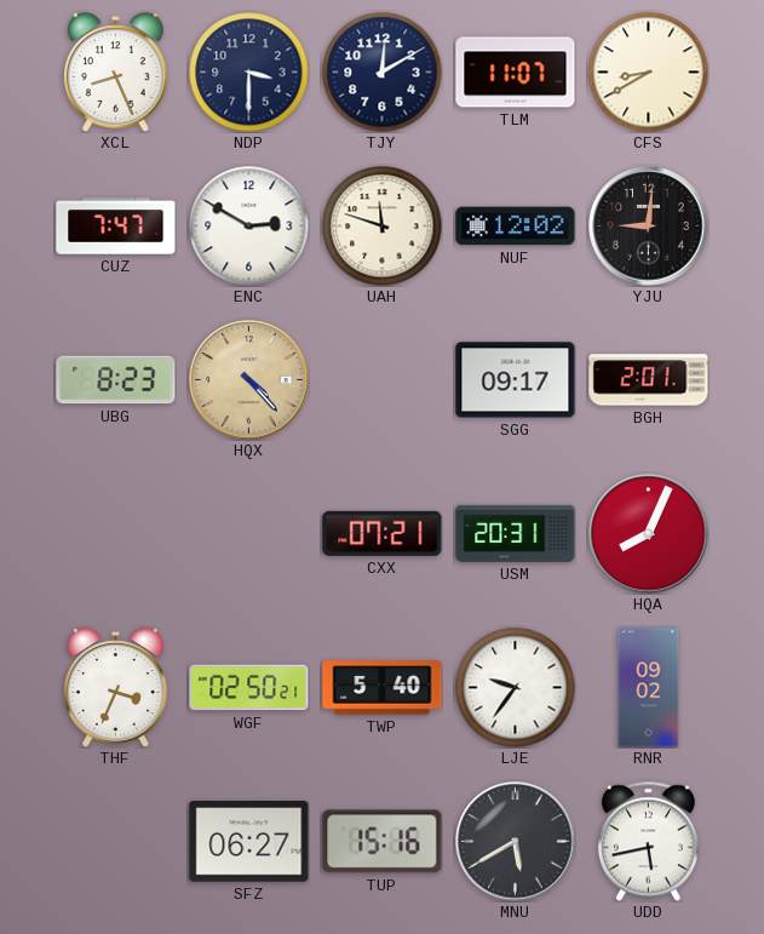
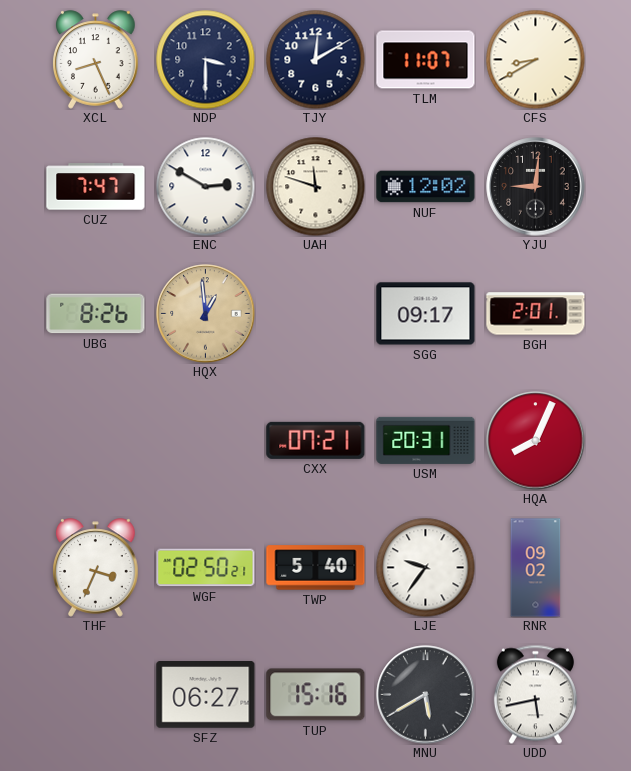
UBG: 8:23 -> 8:26 (96, 314)
HQX: 4:23 -> 12:59 (206, 314)
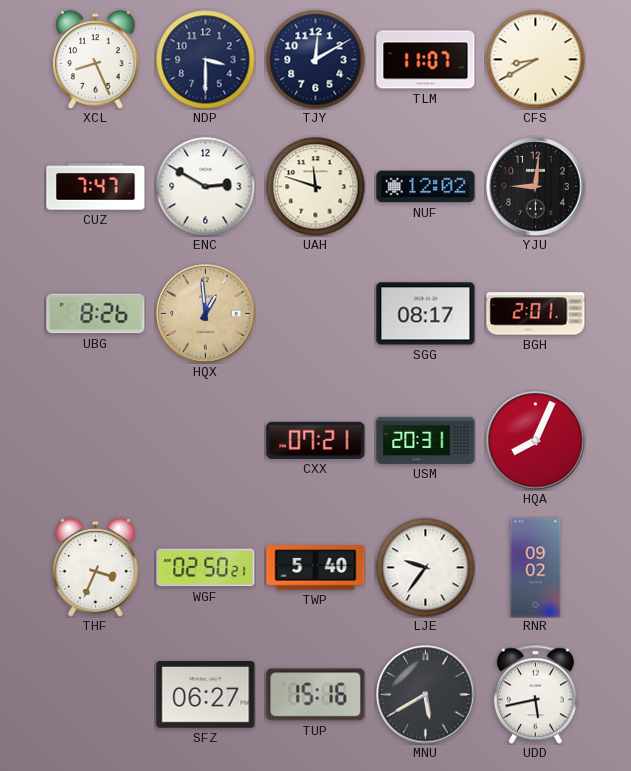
SGG: 09:17 -> 08:17 (426, 314)
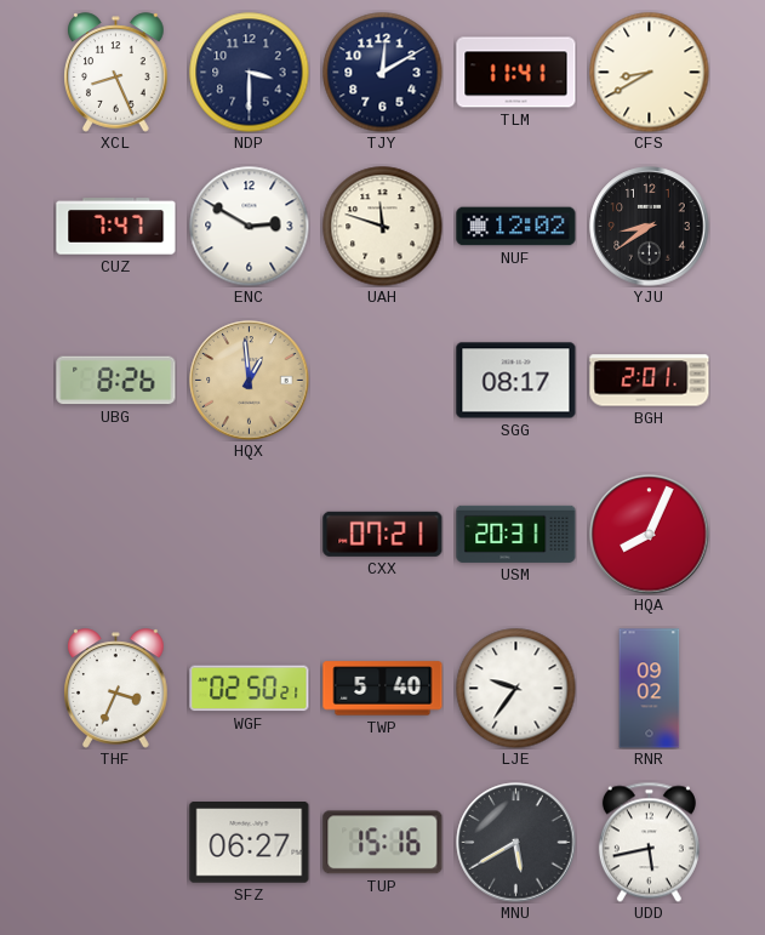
TLM: 11:07 -> 11:41 (516, 73)
YJU: 9:01 -> 8:39 (650, 227)
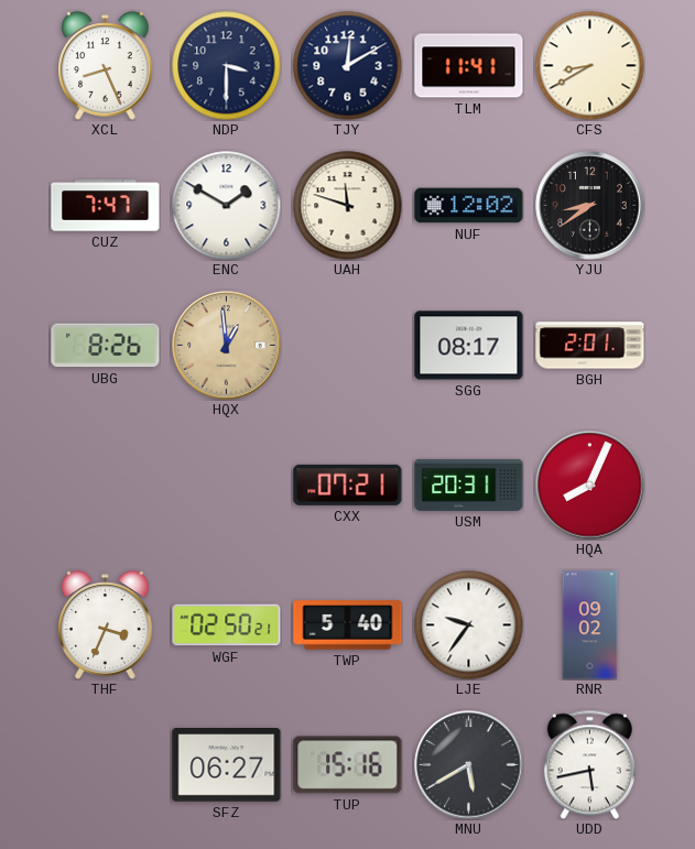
ENC: 2:50 -> 1:50 (227, 206)
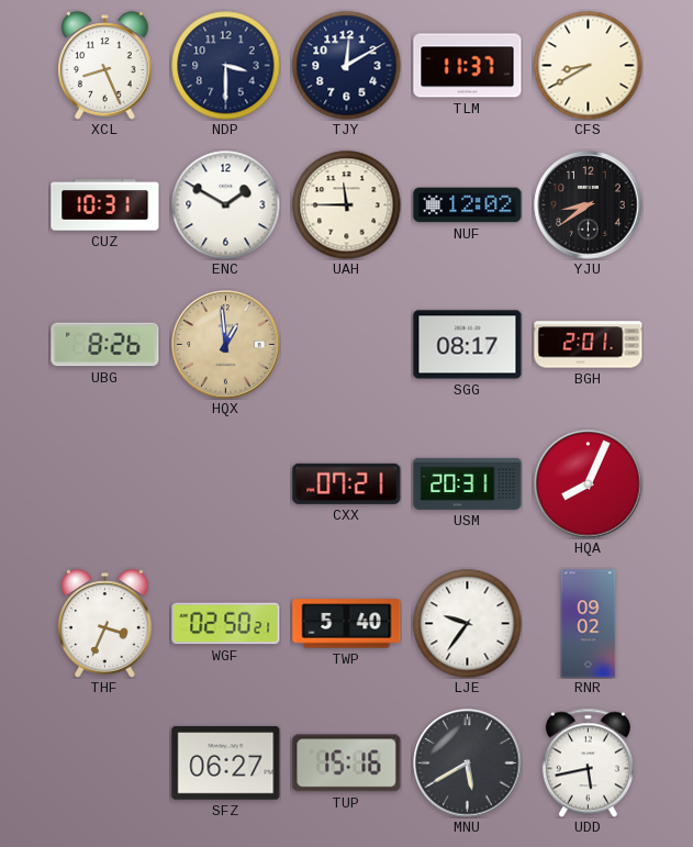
TLM: 11:41 -> 11:37 (468, 66)
CUZ: 7:47 -> 10:31 (105, 205)
UAH: 11:48 -> 11:45 (347, 205)
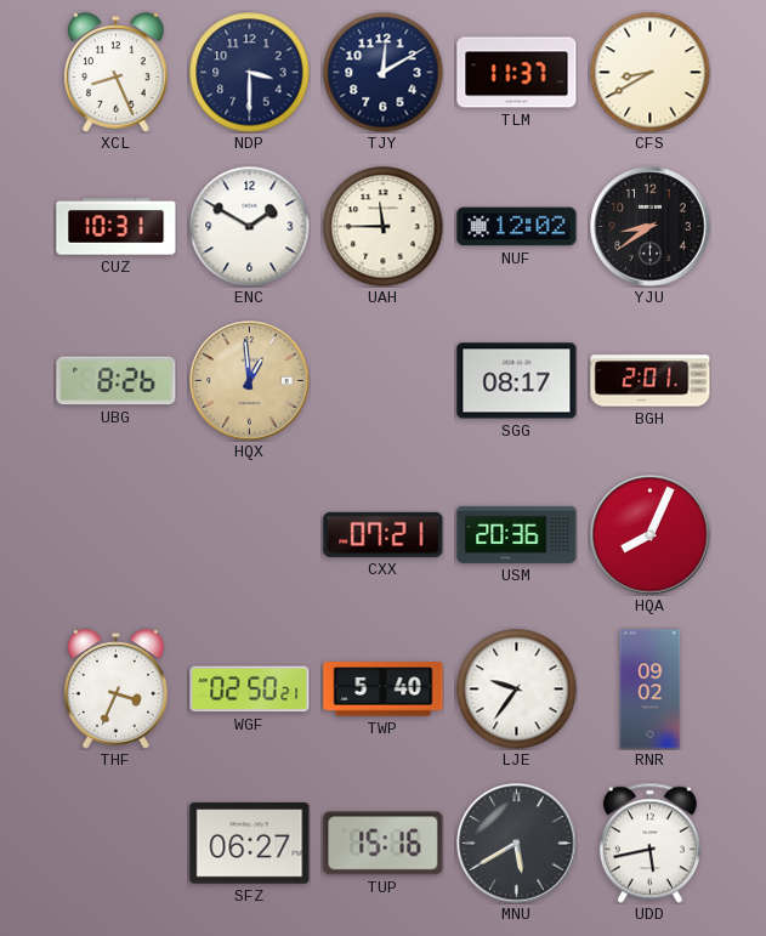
USM: 20:31 -> 20:36 (517, 534)
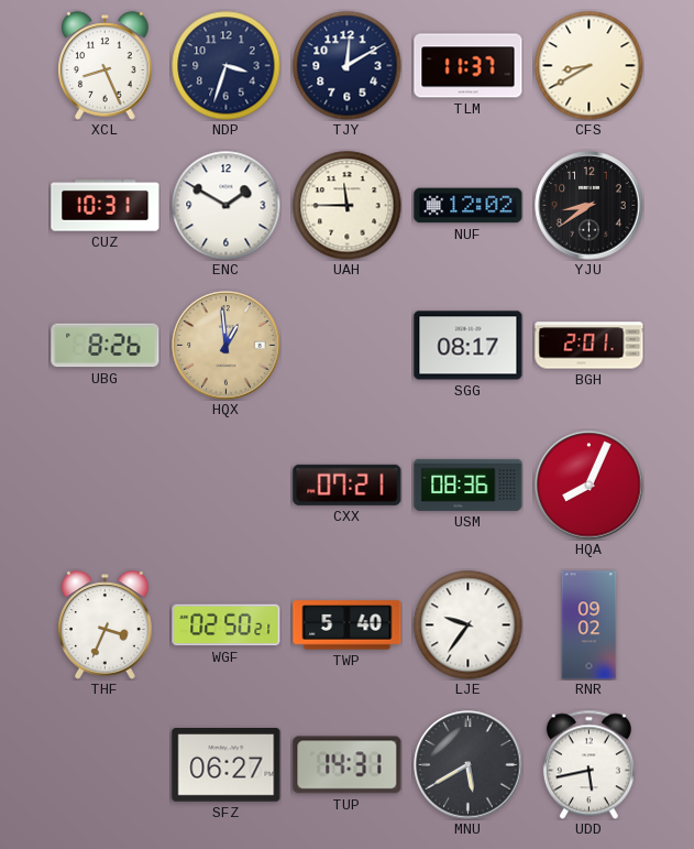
NDP: 3:30 -> 3:33 (227, 66)
USM: 20:36 -> 08:36 (469, 485)
TUP: 15:16 -> 14:31 (348, 765)
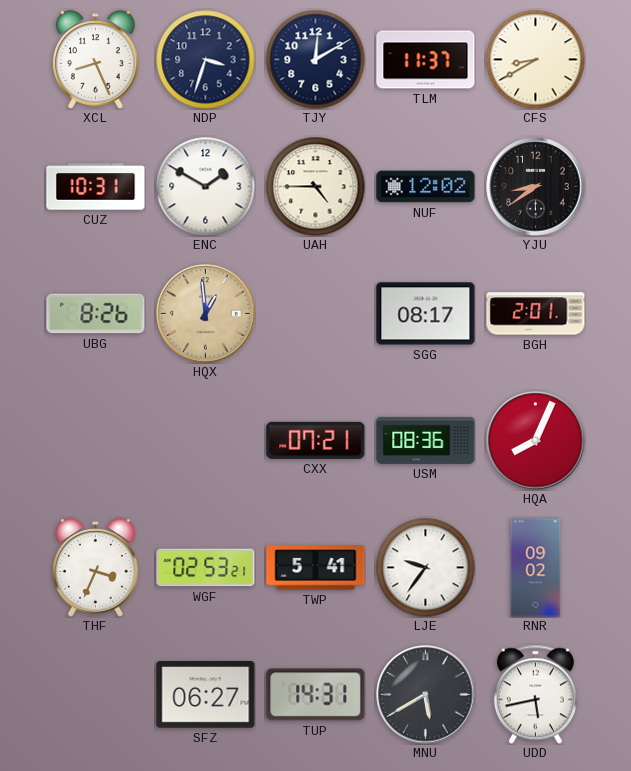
UAH: 11:45 -> 4:45 (316, 187)
WGF: 02:50 -> 02:53 (206, 568)
TWP: 5:40 -> 5:41 (316, 568)
